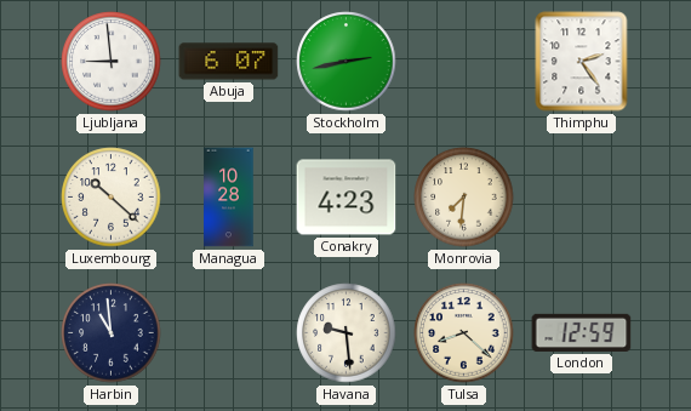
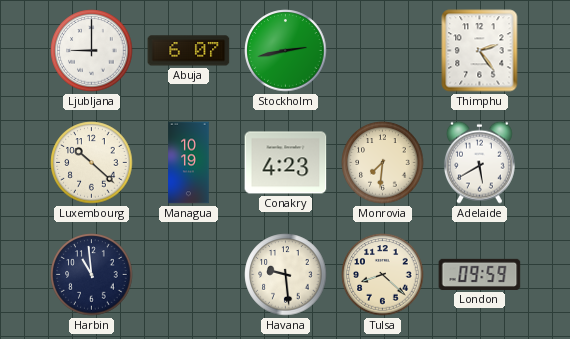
Ljubljana: 8:59 -> 9:00 (92, 51)
Managua: 10:28 -> 10:19 (189, 163)
Adelaide: none -> 5:40 (479, 162)
London: 12:59 -> 09:59 (480, 274)
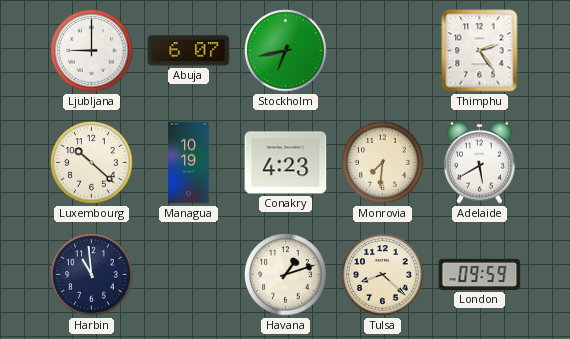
Stockholm: 2:43 -> 6:43 (286, 51)
Havana: 9:29 -> 1:12 (286, 275)
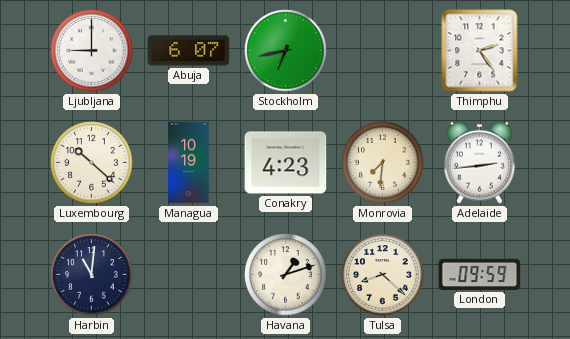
Adelaide: 5:40 -> 2:44 (479, 162)
Harbin: 10:59 -> 11:01 (92, 275)
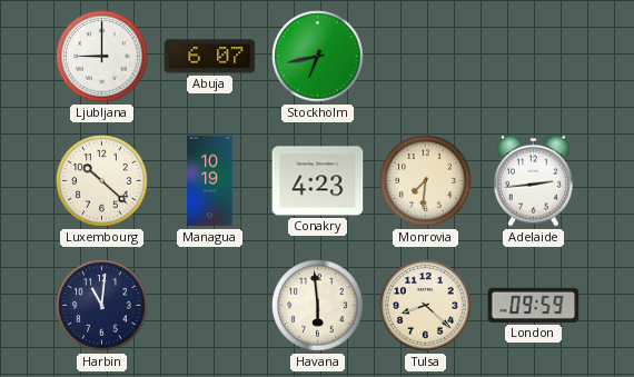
Thimphu: 2:24 -> none (480, 51)
Havana: 1:12 -> 5:59 (318, 306)
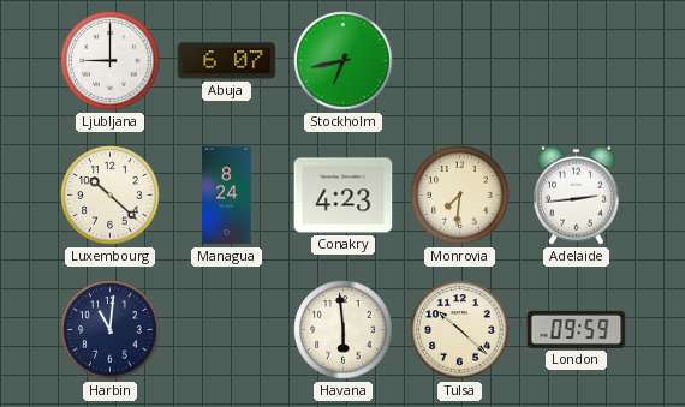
Managua: 10:19 -> 8:24 (227, 196)
Tulsa: 8:22 -> 10:22 (460, 330)
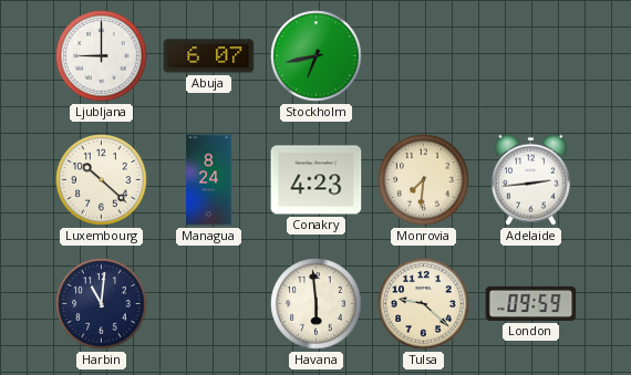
Tulsa: 10:22 -> 9:22 (424, 304)
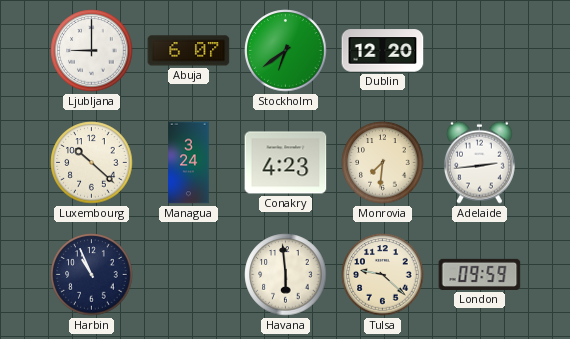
Stockholm: 6:43 -> 6:39 (286, 51)
Dublin: none -> 12:20 (383, 51)
Managua: 8:24 -> 3:24 (189, 163)
Harbin: 11:01 -> 10:56 (92, 275)
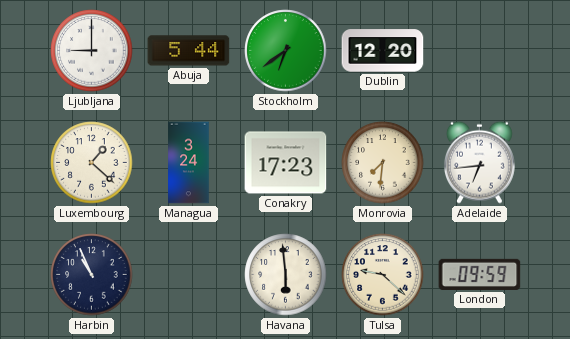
Abuja: 6:07 -> 5:44 (189, 51)
Luxembourg: 10:22 -> 1:22 (92, 163)
Conakry: 4:23 -> 17:23 (286, 163)
Adelaide: 2:44 -> 6:44 (479, 162)
